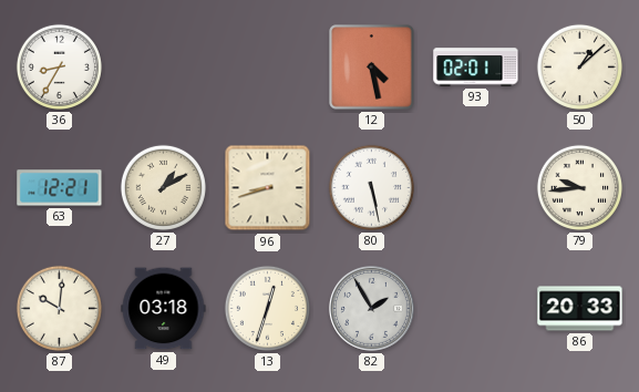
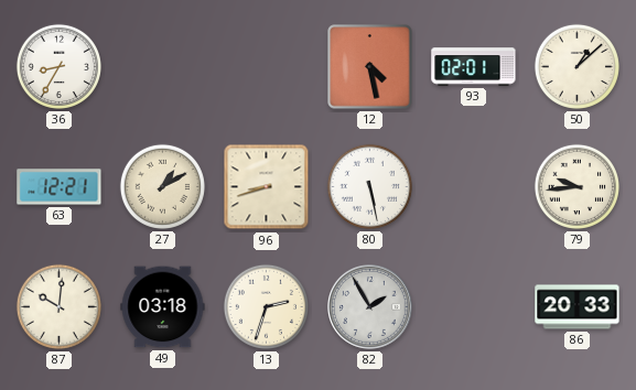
13: 12:33 -> 2:33 (266, 306)
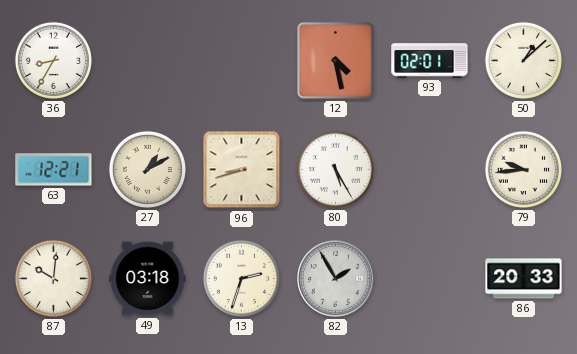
80: 5:28 -> 5:25 (335, 169)
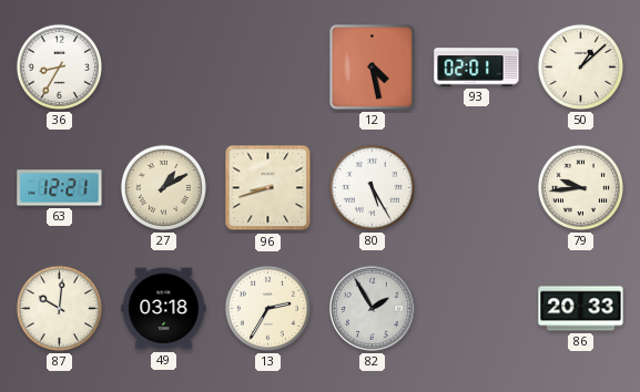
13: 2:33 -> 2:35 (267, 308)
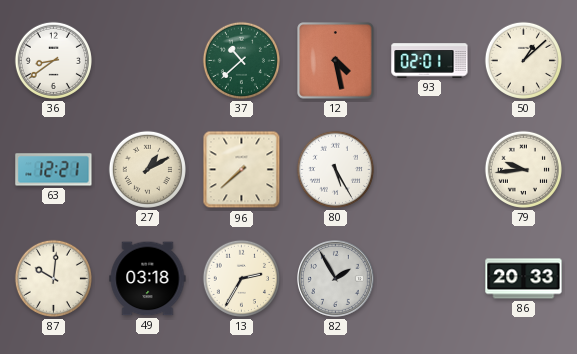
36: 8:35 -> 8:39 (53, 60)
37: none -> 10:38 (241, 60)
96: 8:42 -> 7:38 (242, 170)
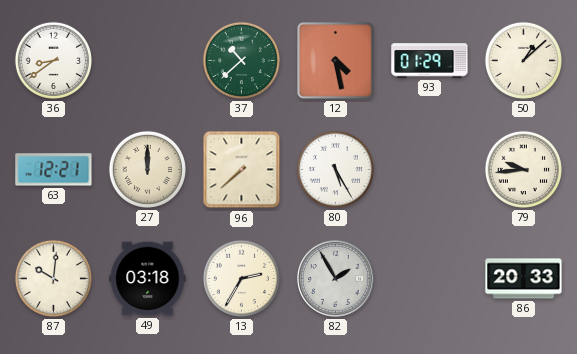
93: 02:01 -> 01:29 (430, 61)
27: 1:10 -> 12:00 (147, 169)
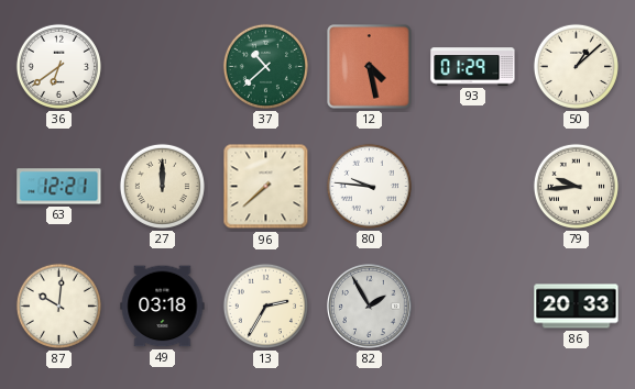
36: 8:39 -> 6:39 (58, 66)
80: 5:25 -> 9:46 (369, 186)
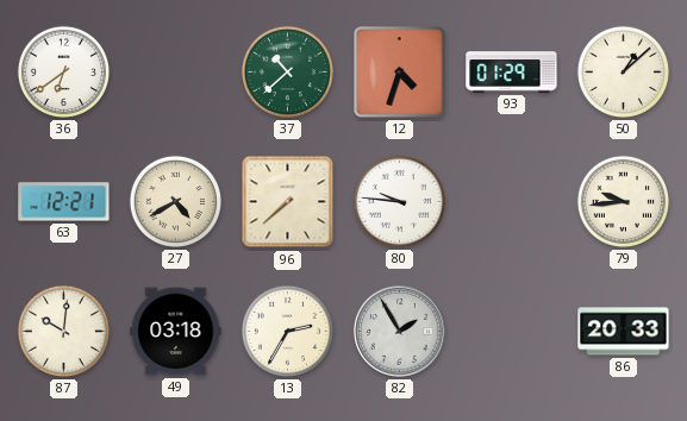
12: 4:28 -> 4:33 (400, 73)
27: 12:00 -> 4:40 (175, 201)
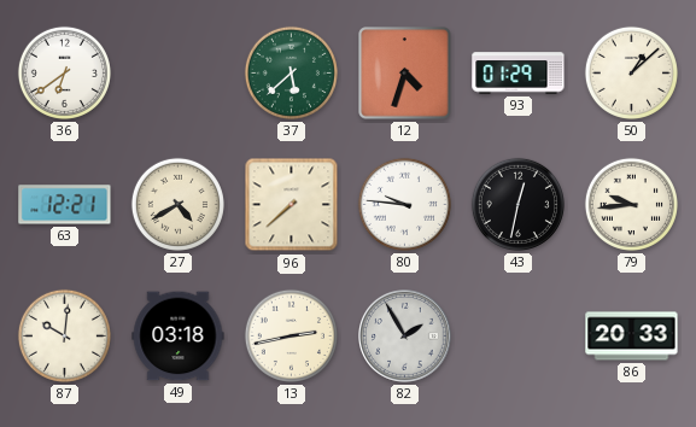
37: 10:38 -> 5:38 (291, 72)
43: none -> 12:32 (517, 204)
13: 2:35 -> 2:43 (291, 335)
